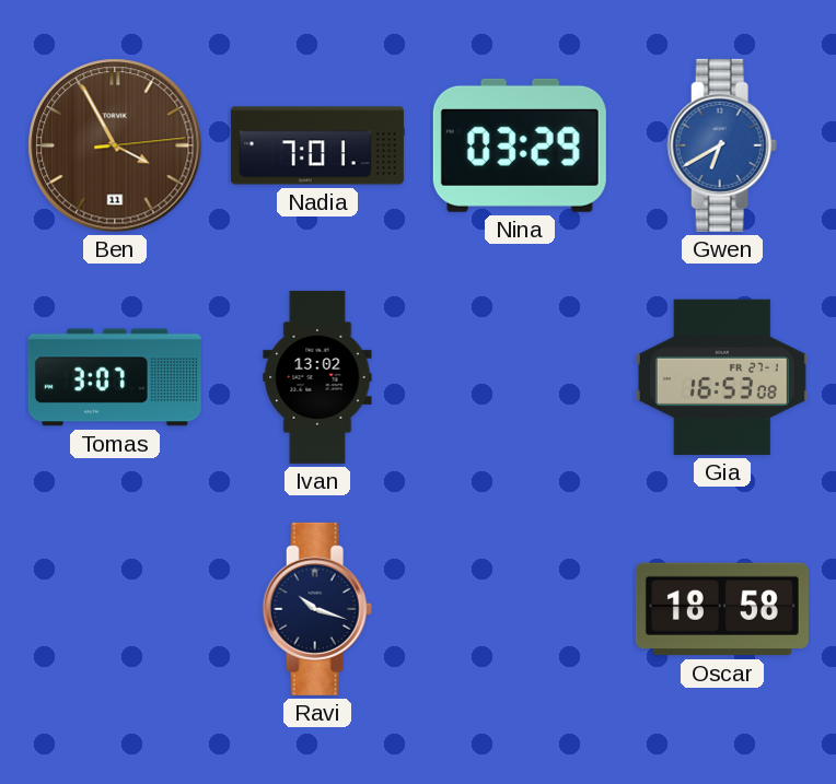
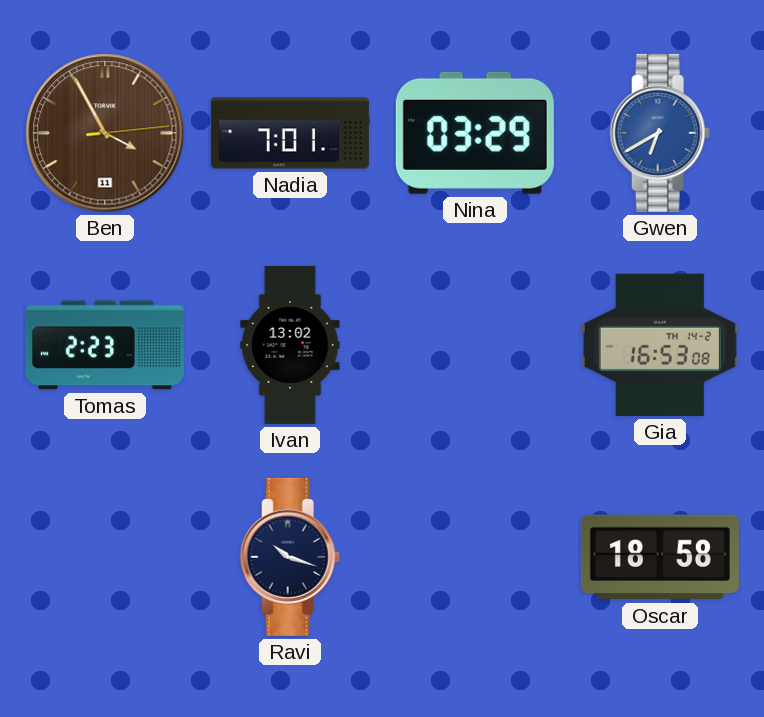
Tomas: 3:07 -> 2:23 (105, 345)
Gia date: FR 27-1 -> TH 14-2 (660, 345)
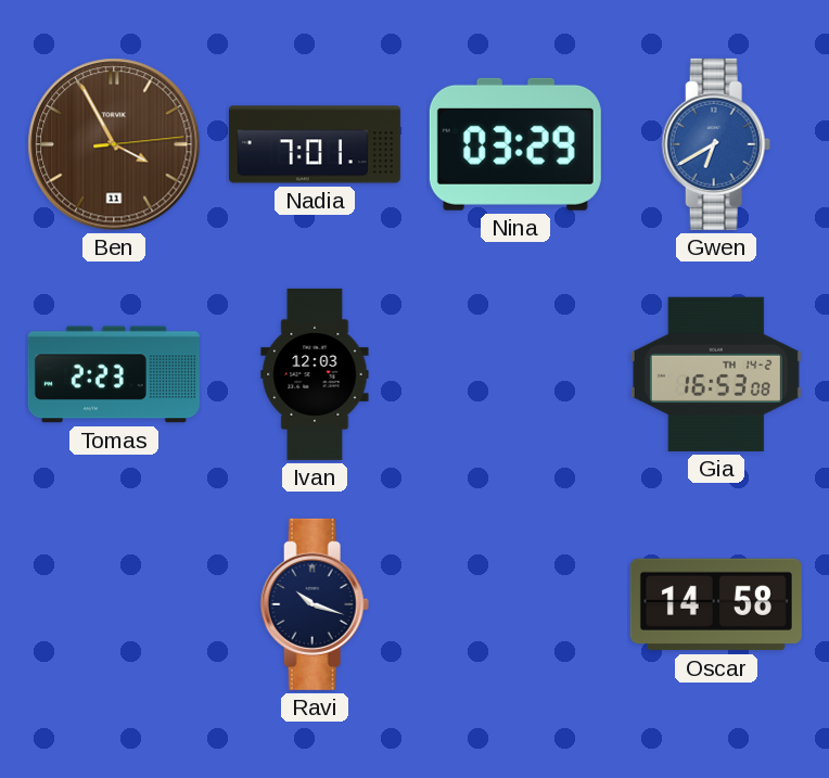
Ivan: 13:02 -> 12:03 (315, 374)
Oscar: 18:58 -> 14:58 (716, 604)
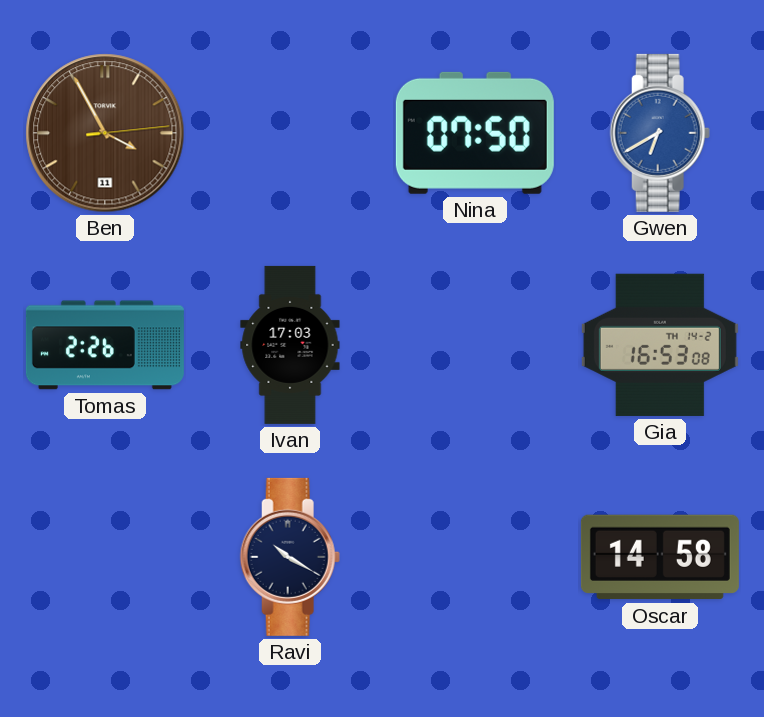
Nadia: 7:01 -> none (315, 144)
Nina: 03:29 -> 07:50 (475, 133)
Tomas: 2:23 -> 2:26 (105, 345)
Ivan: 12:03 -> 17:03 (290, 345)
Ravi: 10:18 -> 10:20 (290, 557)
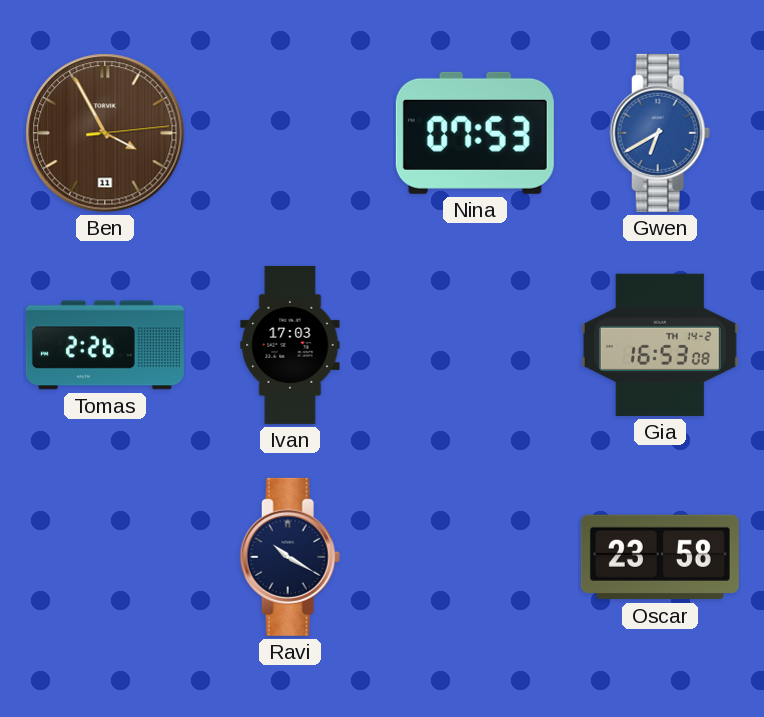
Nina: 07:50 -> 07:53 (475, 133)
Oscar: 14:58 -> 23:58 (660, 557)
